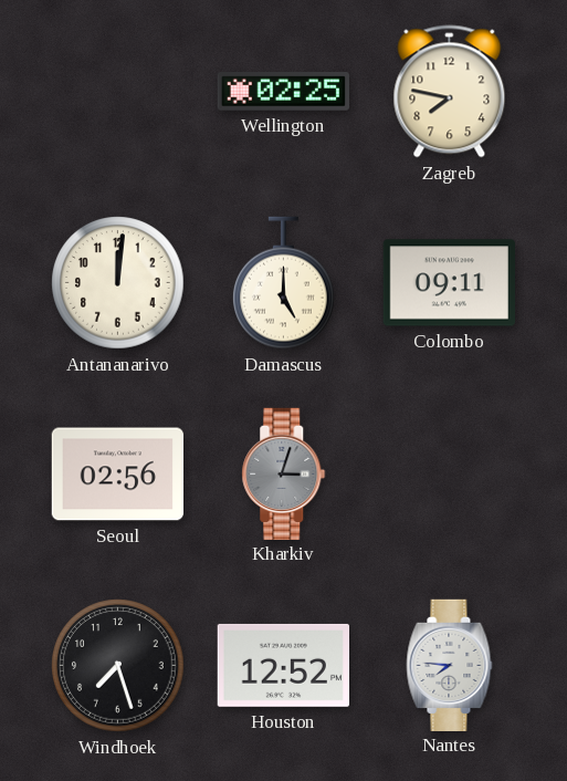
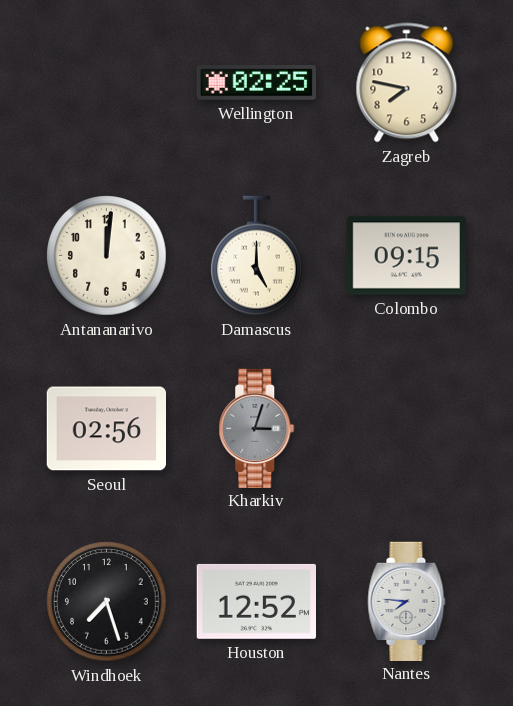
Colombo: 09:11 -> 09:15 (406, 256)
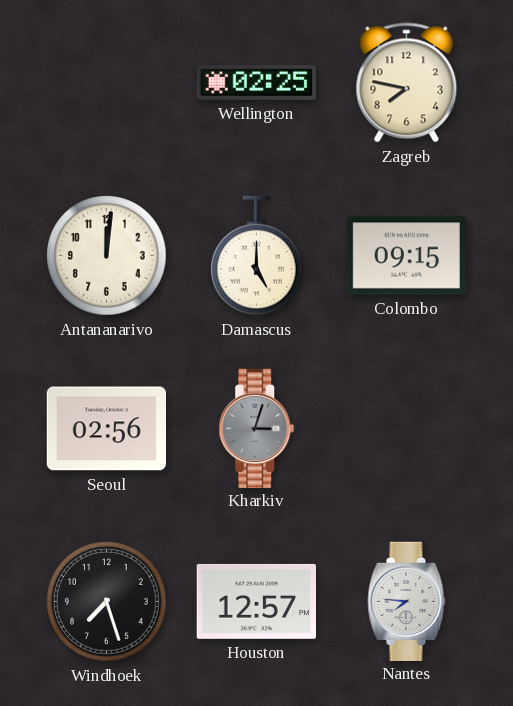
Houston: 12:52 -> 12:57 (256, 601)
